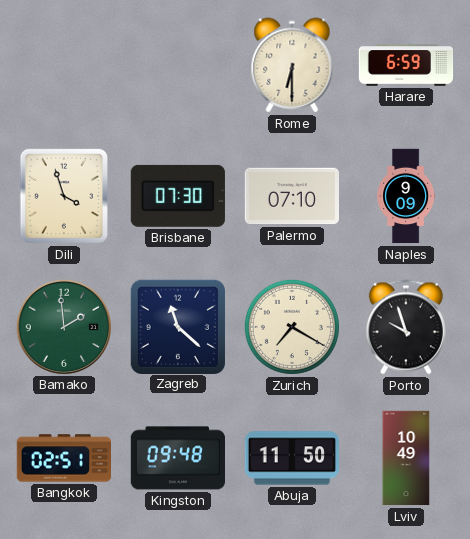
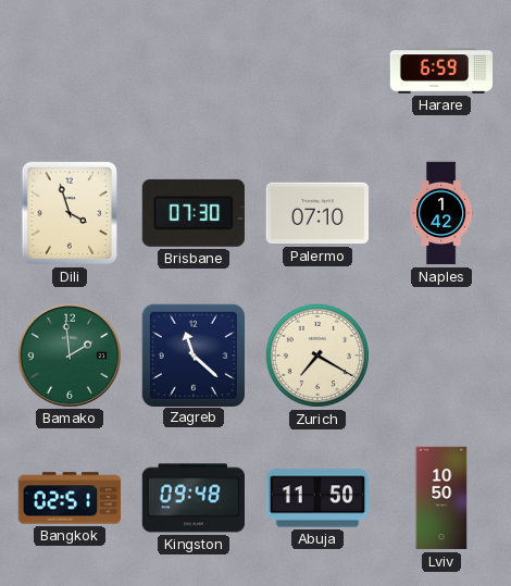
Rome: 6:30 -> none (292, 65)
Naples: 9:09 -> 1:42 (441, 213)
Porto: 9:57 -> none (406, 327)
Lviv: 10:49 -> 10:50 (441, 498)
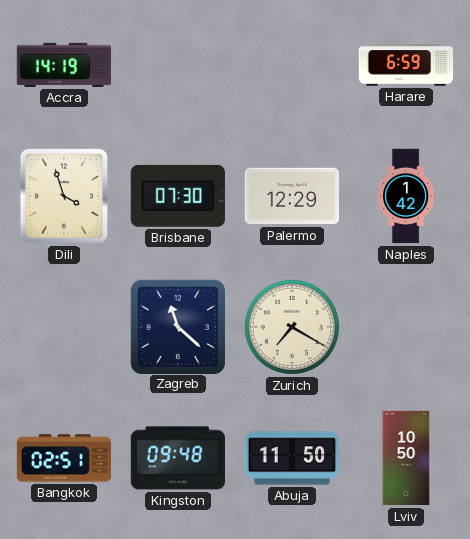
Accra: none -> 14:19 (63, 65)
Palermo: 07:10 -> 12:29 (291, 196)
Bamako: 1:59 -> none (68, 354)
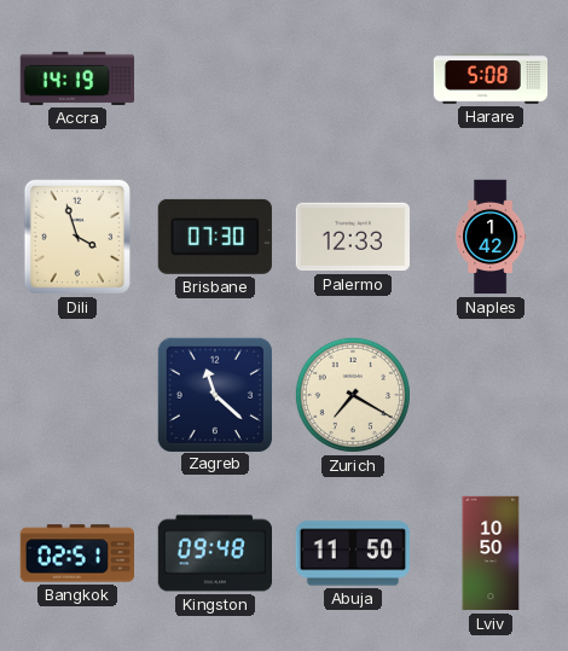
Harare: 6:59 -> 5:08 (491, 79)
Palermo: 12:29 -> 12:33 (352, 237)
